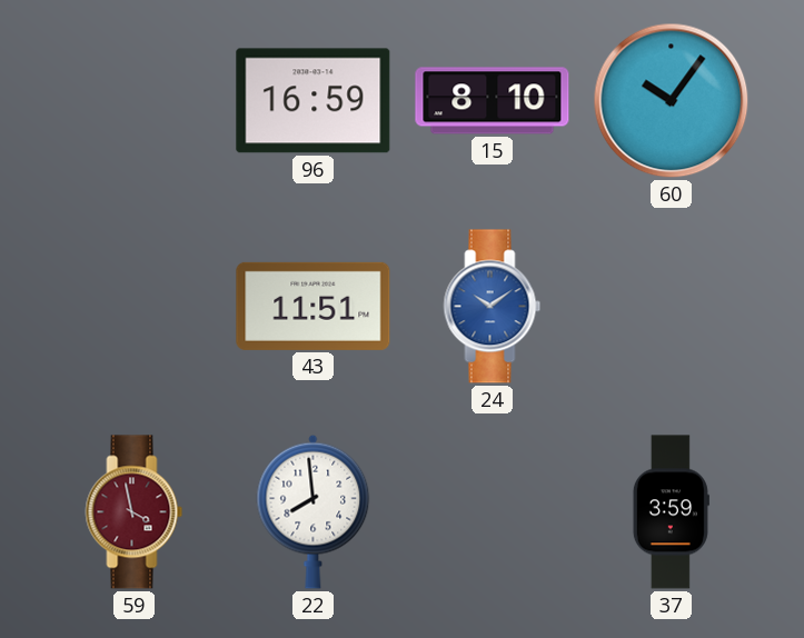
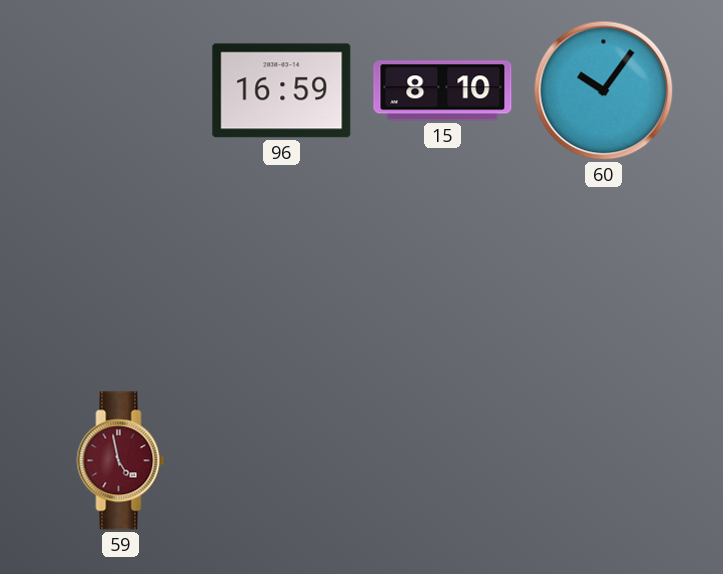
43: 11:51 -> none (314, 306)
24: 10:09 -> none (493, 307)
59: 3:58 -> 4:58 (121, 461)
22: 7:59 -> none (314, 511)
37: 3:59 -> none (671, 512)
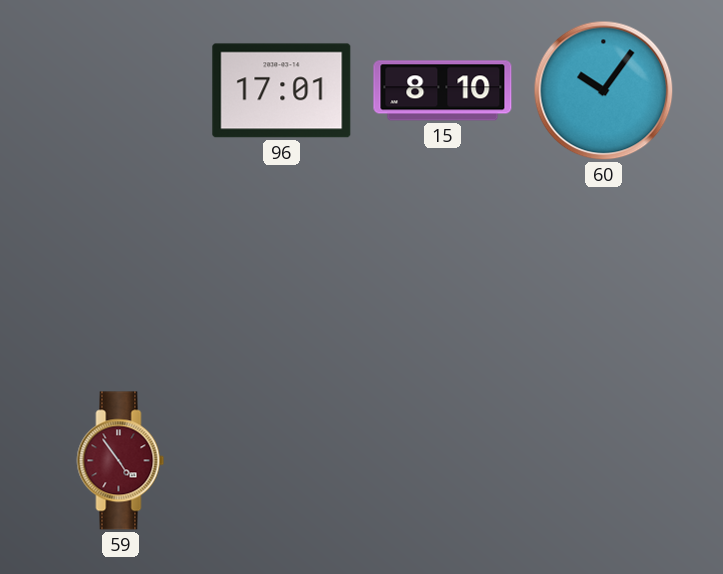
96: 16:59 -> 17:01 (282, 91)
59: 4:58 -> 4:54 (121, 461)
